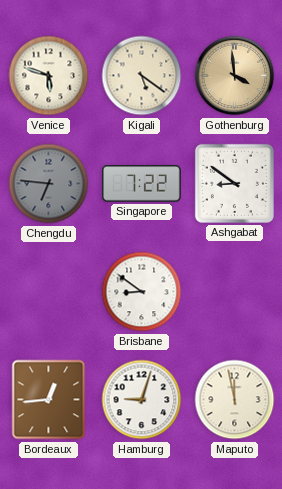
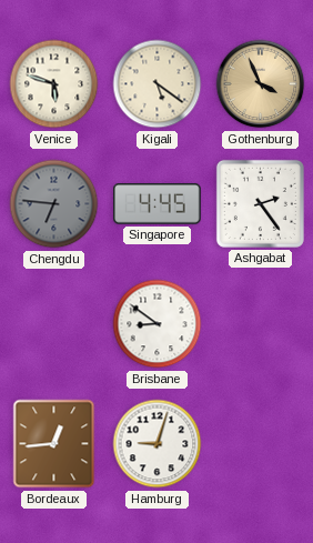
Gothenburg: 3:59 -> 3:56 (261, 84)
Singapore: 7:22 -> 4:45 (158, 204)
Ashgabat: 8:51 -> 2:24 (260, 203)
Maputo: 11:58 -> none (235, 400)
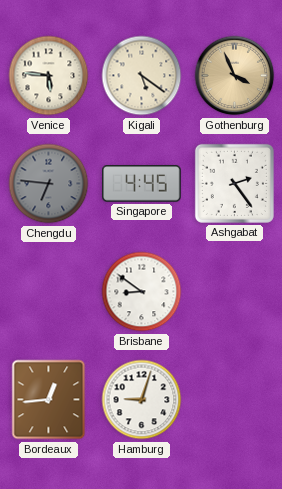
Venice: 5:48 -> 5:46 (49, 76)
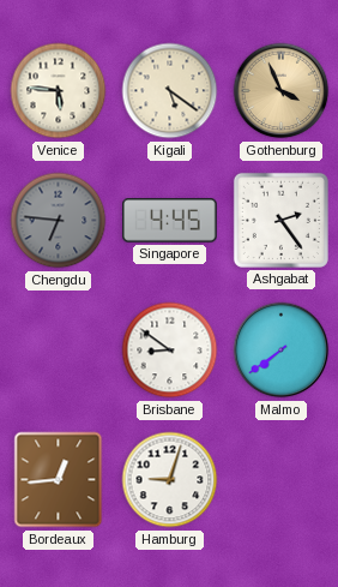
Malmo: none -> 7:39 (282, 351)
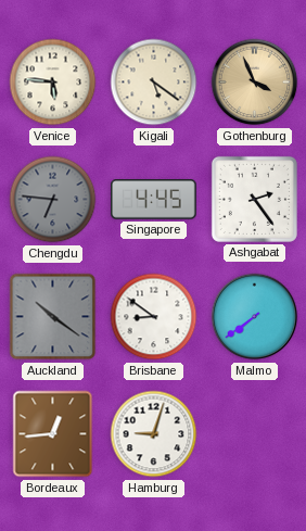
Auckland: none -> 10:21 (53, 317)
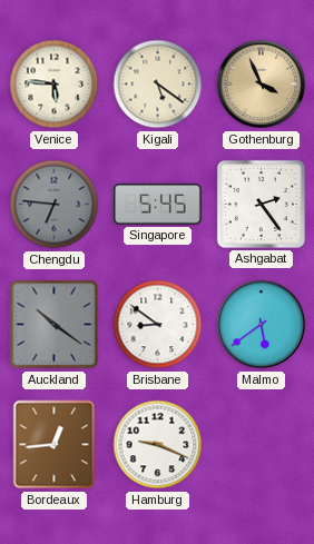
Singapore: 4:45 -> 5:45 (158, 205)
Malmo: 7:39 -> 5:39 (262, 325)
Hamburg: 9:03 -> 9:19 (158, 445)
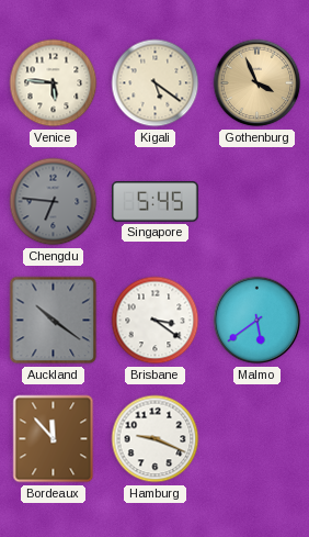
Ashgabat: 2:24 -> none (261, 204)
Brisbane: 8:51 -> 3:21 (156, 321)
Bordeaux: 12:44 -> 11:53 (54, 439)
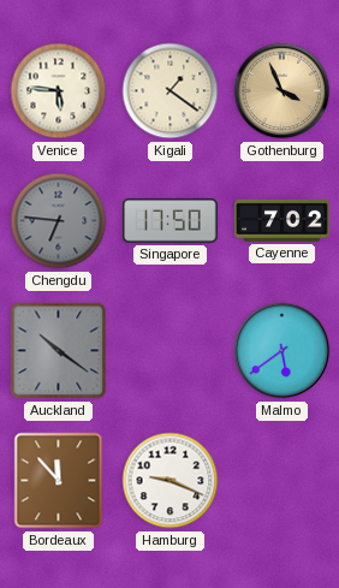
Kigali: 5:21 -> 1:21 (171, 91)
Singapore: 5:45 -> 17:50 (171, 221)
Cayenne: none -> 7:02 (282, 220)
Brisbane: 3:21 -> none (156, 321)
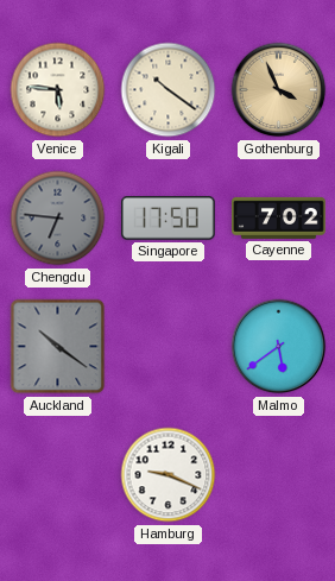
Kigali: 1:21 -> 10:21 (169, 90)
Bordeaux: 11:53 -> none (59, 481)
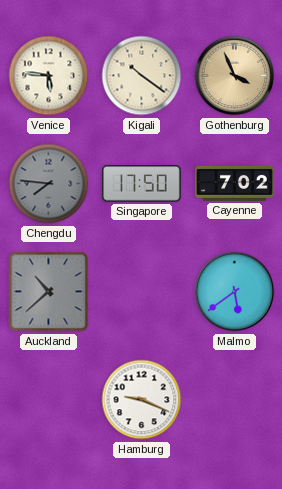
Chengdu: 6:46 -> 7:46 (49, 184)
Auckland: 10:21 -> 10:38 (49, 292)
